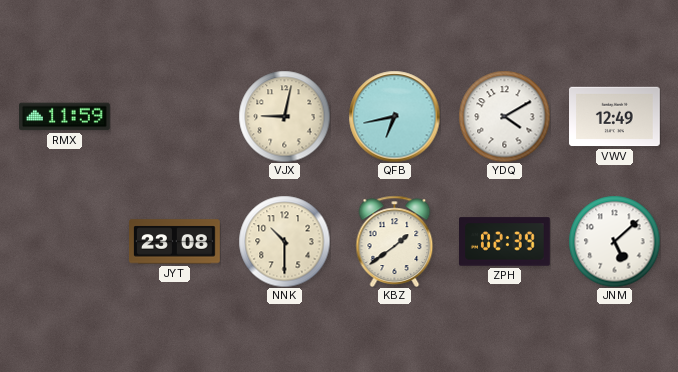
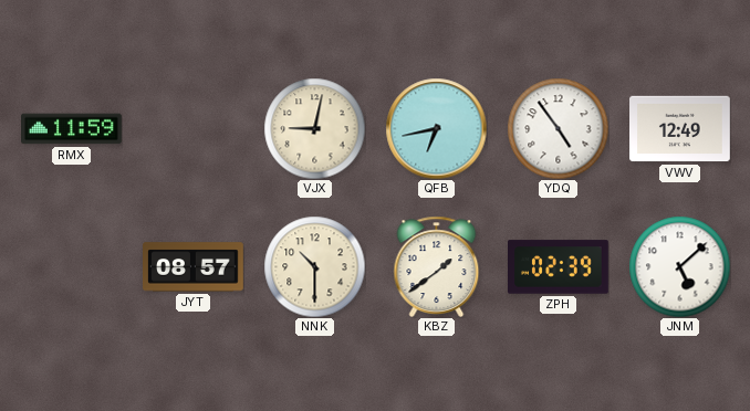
YDQ: 4:10 -> 4:54 (558, 128)
JYT: 23:08 -> 08:57 (194, 267)
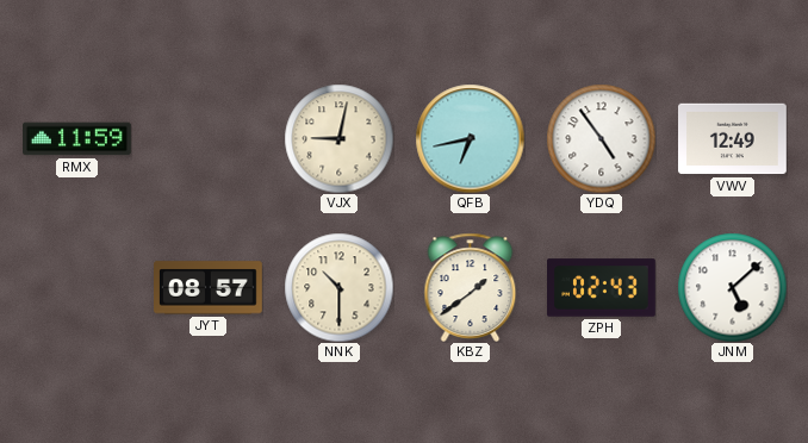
ZPH: 02:39 -> 02:43 (602, 288)
